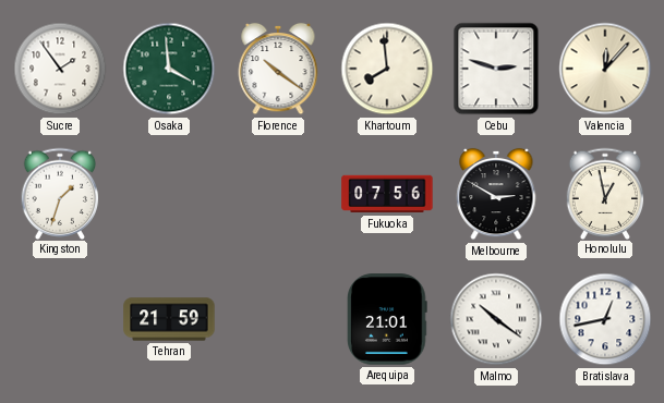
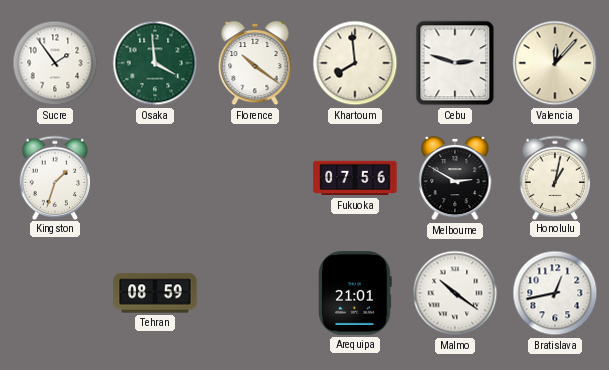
Honolulu: 12:58 -> 1:02 (555, 177)
Tehran: 21:59 -> 08:59 (155, 293)
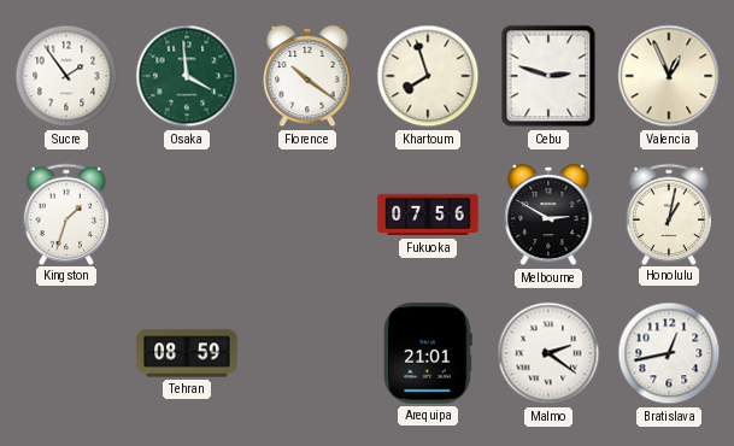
Khartoum: 7:59 -> 7:57 (428, 76)
Valencia: 12:07 -> 12:56 (669, 76)
Malmo: 10:21 -> 2:21 (548, 353)
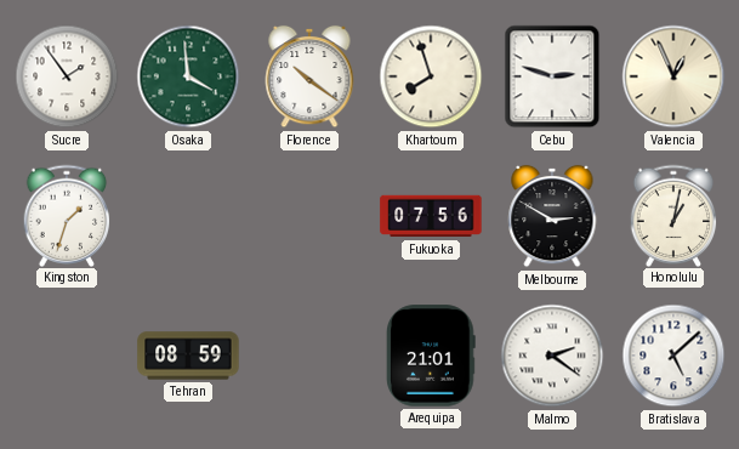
Bratislava: 12:43 -> 5:08 (673, 356)
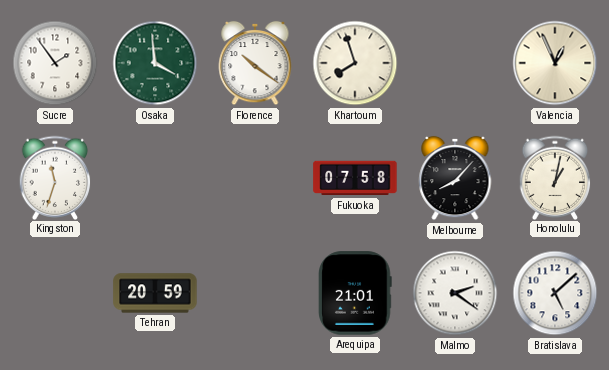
Cebu: 2:48 -> none (552, 76)
Kingston: 1:33 -> 11:33 (55, 177)
Fukuoka: 07:56 -> 07:58 (355, 178)
Melbourne: 2:50 -> 8:07 (455, 178)
Tehran: 08:59 -> 20:59 (155, 293)
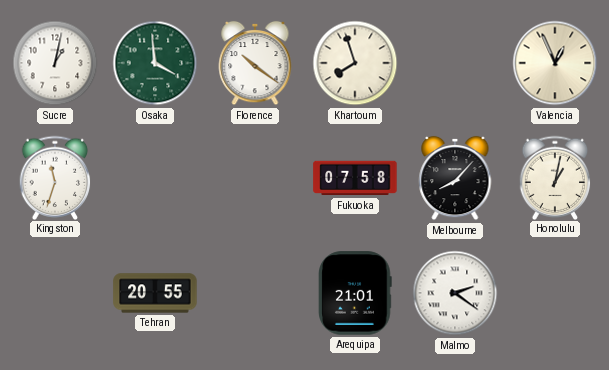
Sucre: 1:54 -> 1:02 (55, 63)
Tehran: 20:59 -> 20:55 (155, 293)
Bratislava: 5:08 -> none (555, 293)
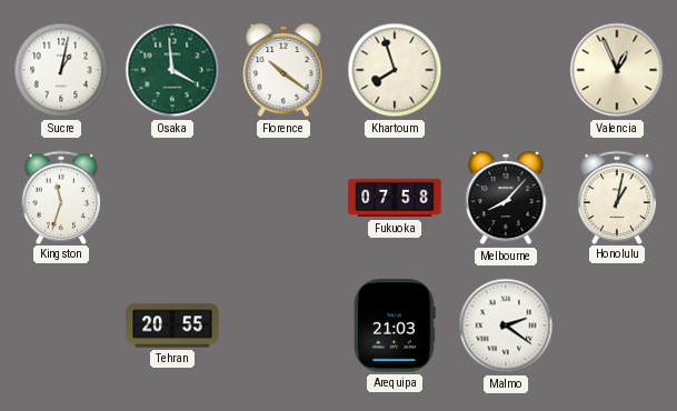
Arequipa: 21:01 -> 21:03 (395, 325)
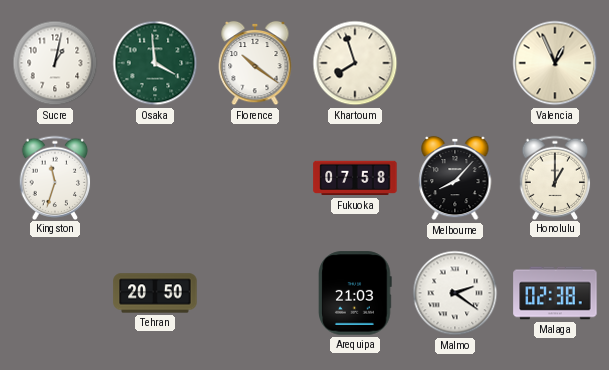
Honolulu: 1:02 -> 1:00 (555, 177)
Tehran: 20:55 -> 20:50 (155, 293)
Malaga: none -> 02:38 (555, 293)
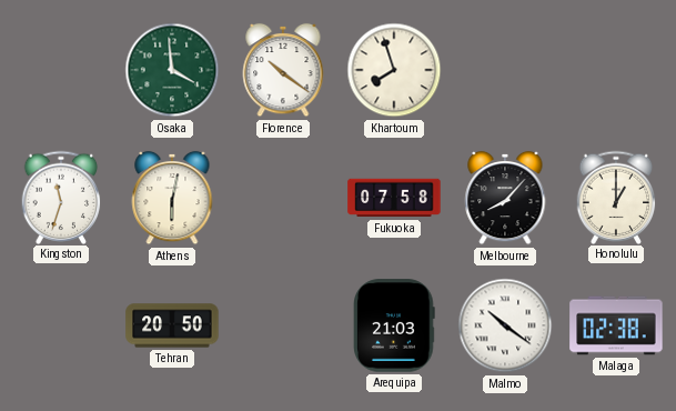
Sucre: 1:02 -> none (55, 63)
Valencia: 12:56 -> none (555, 63)
Athens: none -> 6:02 (172, 198)
Malmo: 2:21 -> 10:21 (505, 325)
